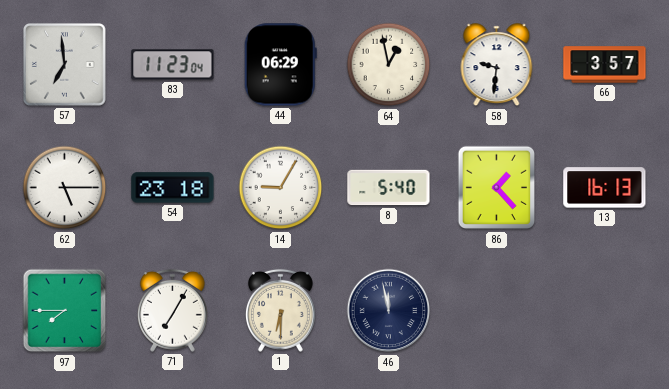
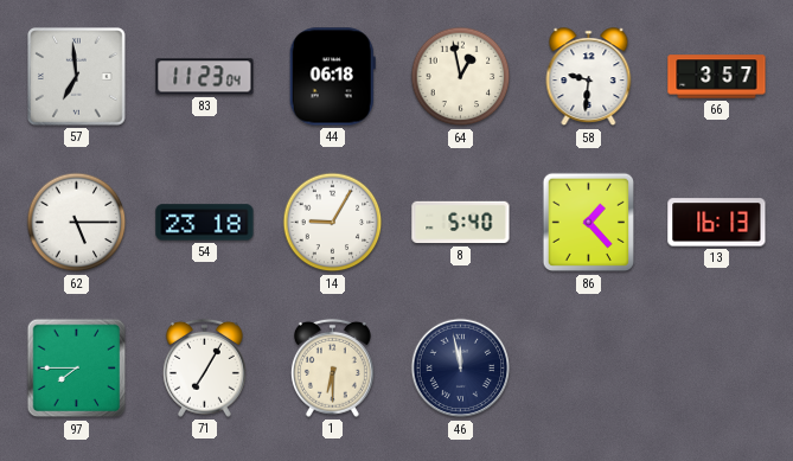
44: 06:29 -> 06:18 (332, 77)
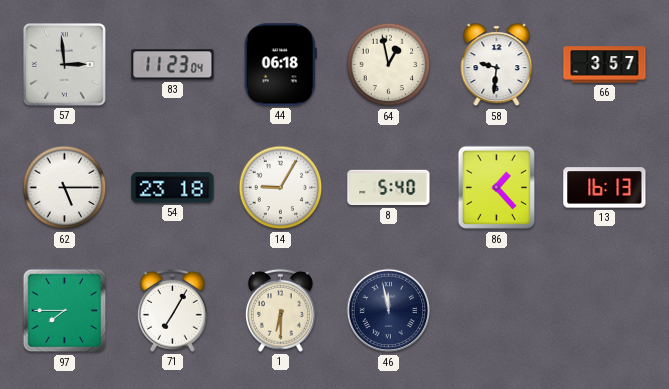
57: 6:59 -> 2:59 (65, 65)
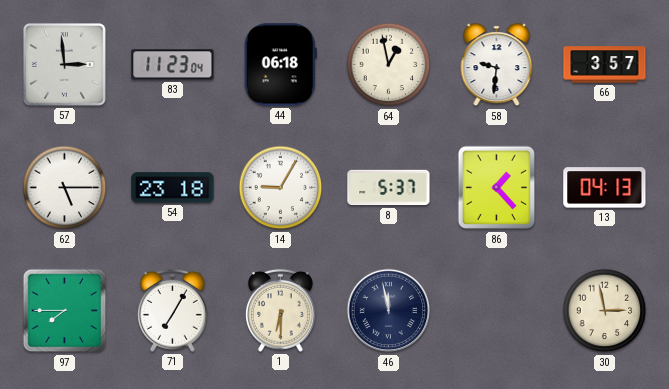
8: 5:40 -> 5:37 (389, 188)
13: 16:13 -> 04:13 (605, 188)
30: none -> 2:58 (605, 311)
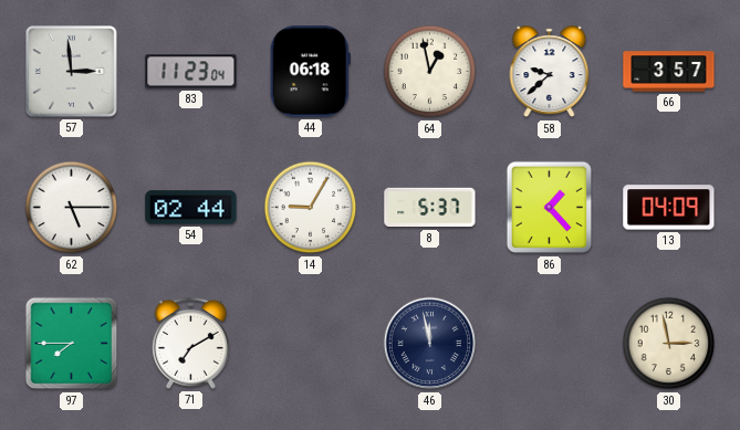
58: 9:31 -> 9:38 (550, 72)
54: 23:18 -> 02:44 (191, 208)
13: 04:13 -> 04:09 (669, 208)
71: 7:05 -> 7:10 (190, 343)
1: 6:30 -> none (280, 310)
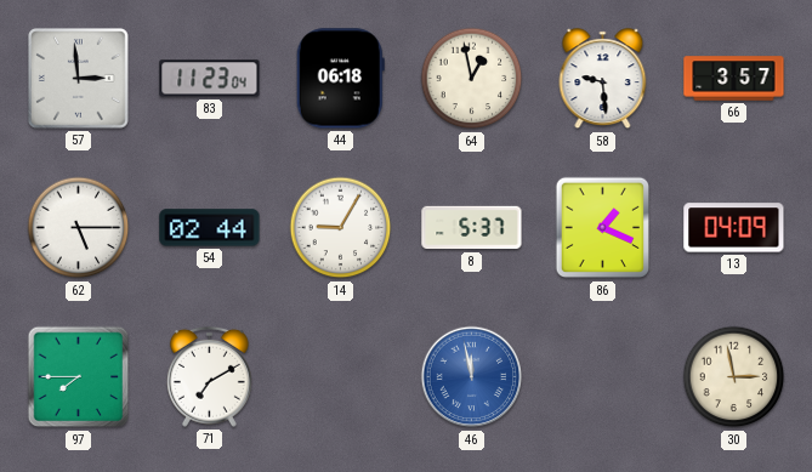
58: 9:38 -> 9:29 (603, 79)
86: 1:23 -> 1:19 (602, 228)
46 dial: navy -> blue (472, 377)
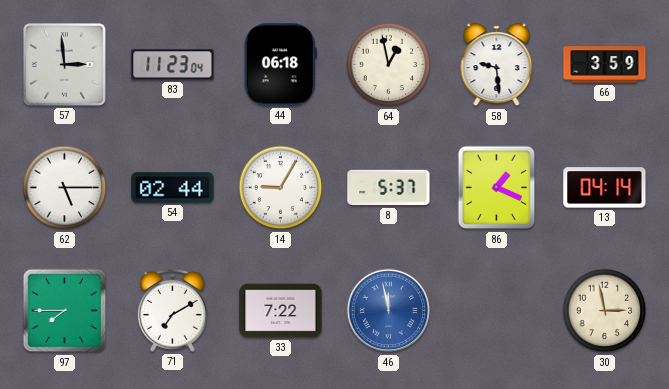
66: 3:57 -> 3:59 (605, 65)
13: 04:09 -> 04:14 (605, 188)
33: none -> 7:22 (281, 311)
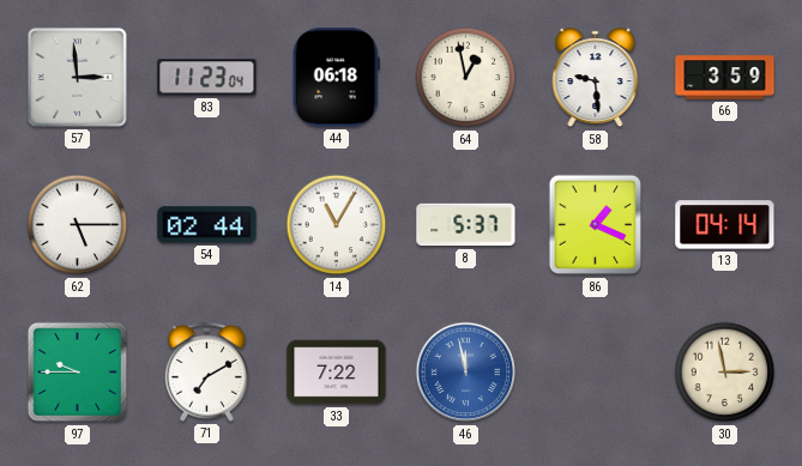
14: 9:05 -> 11:05 (337, 225)
97: 7:45 -> 9:45 (78, 373)
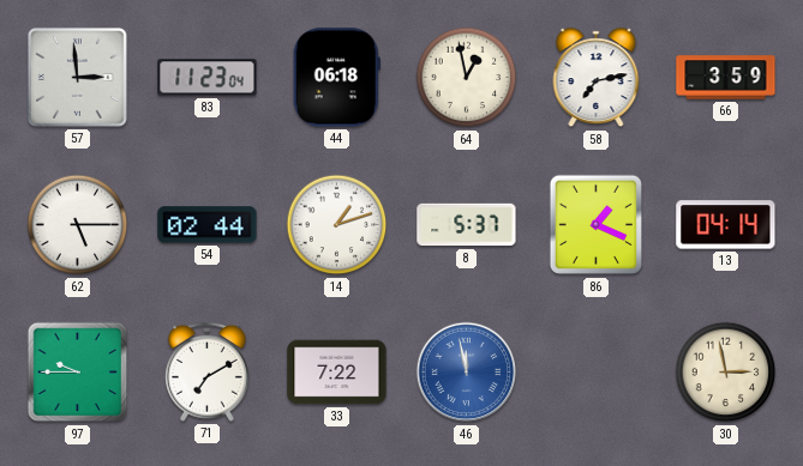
58: 9:29 -> 7:13 (597, 78)
14: 11:05 -> 1:12 (337, 225)
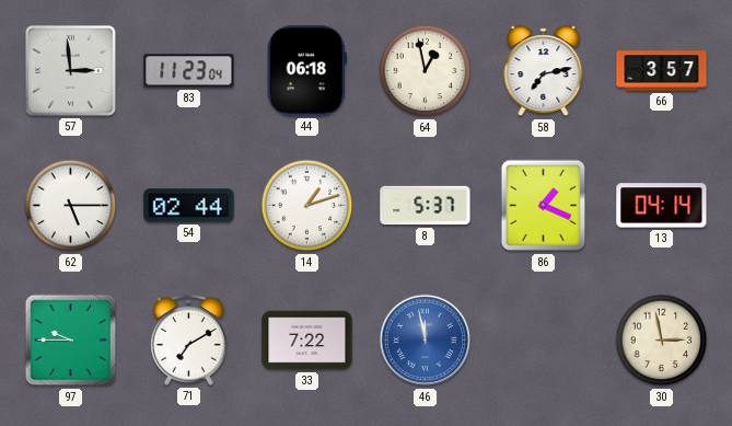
66: 3:59 -> 3:57 (662, 71)
